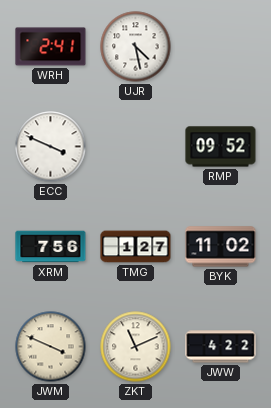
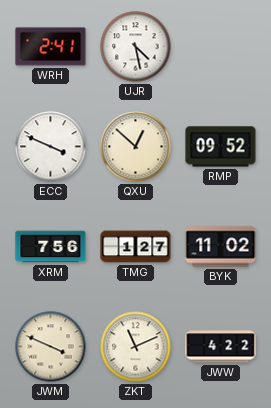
QXU: none -> 12:52 (136, 147)
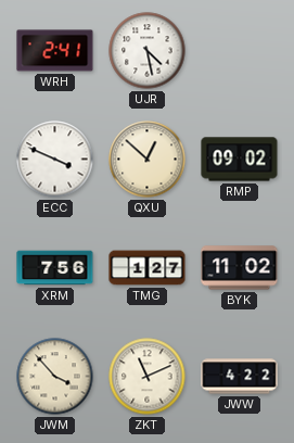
RMP: 09:52 -> 09:02 (240, 160)
JWM: 3:49 -> 3:53 (55, 377)
